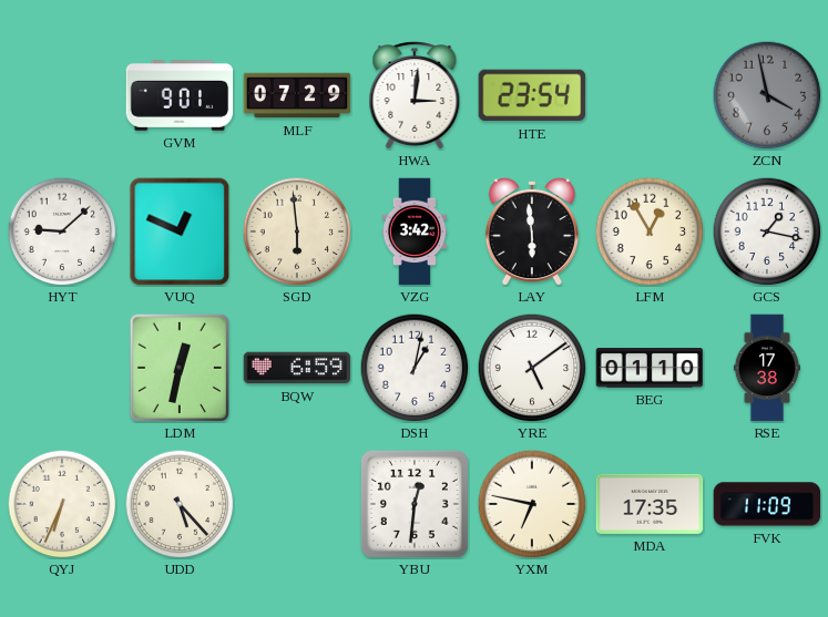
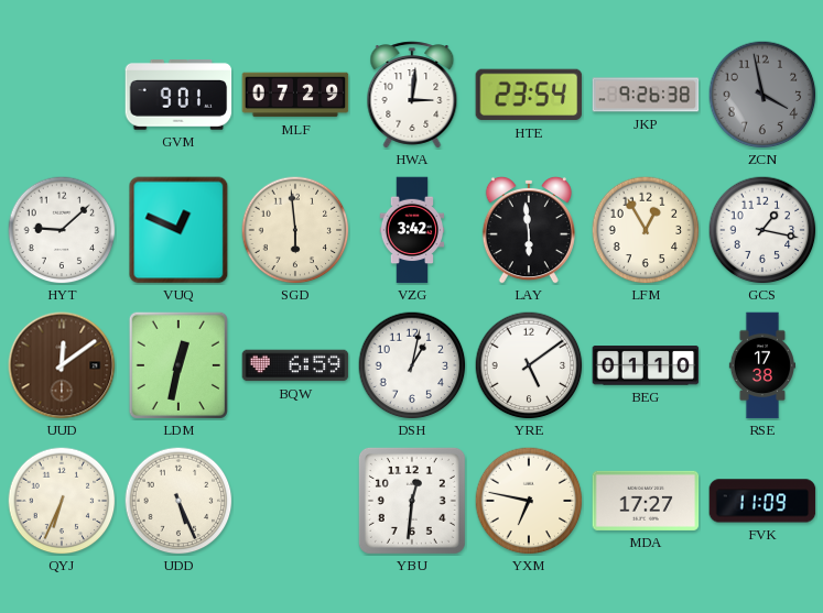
JKP: none -> 9:26 (646, 95)
UUD: none -> 12:09 (62, 365)
UDD: 5:23 -> 5:26 (178, 501)
MDA: 17:35 -> 17:27 (646, 501)
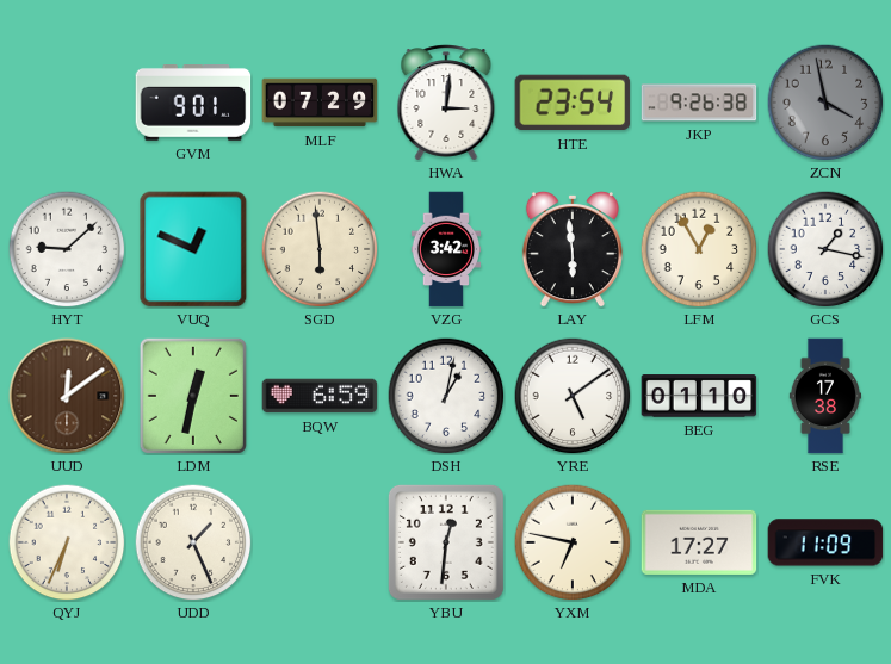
UDD: 5:26 -> 1:26 (193, 542)
